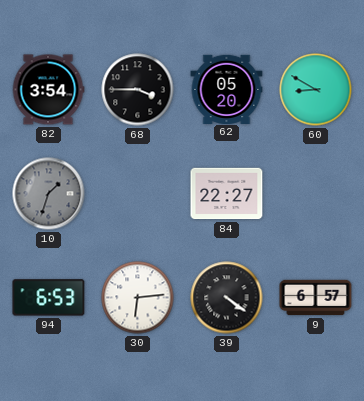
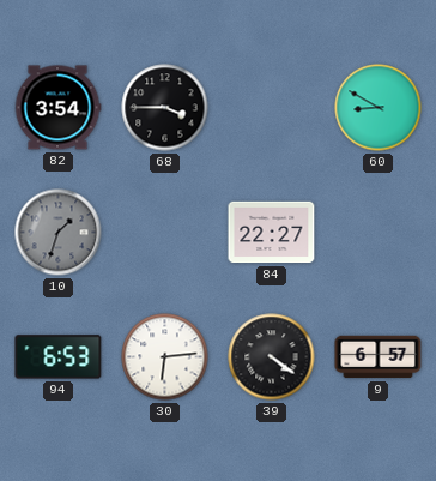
62: 05:20 -> none (227, 89)
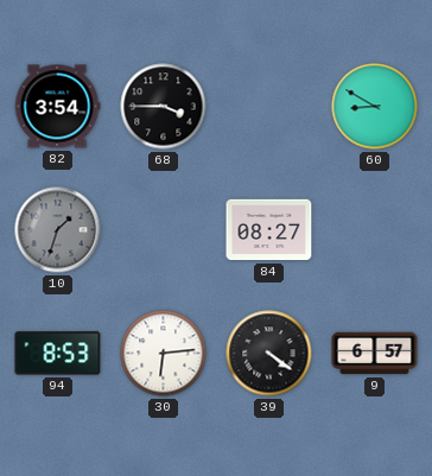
84: 22:27 -> 08:27 (269, 230)
94: 6:53 -> 8:53 (58, 354)
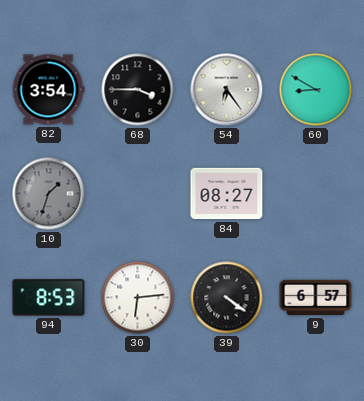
54: none -> 6:24 (227, 90)
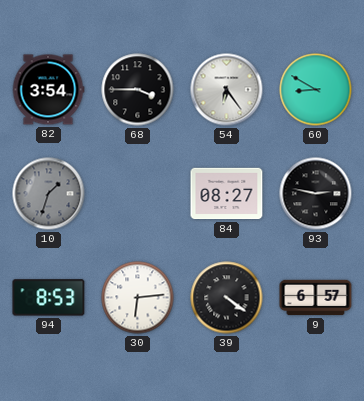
93: none -> 2:47 (316, 194)
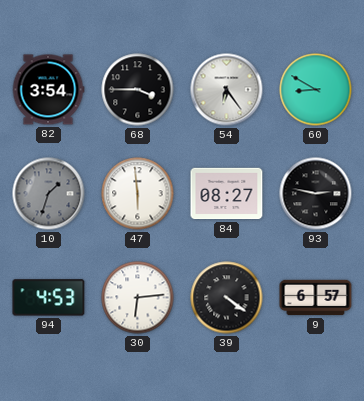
47: none -> 5:59 (138, 194)
94: 8:53 -> 4:53 (49, 298)
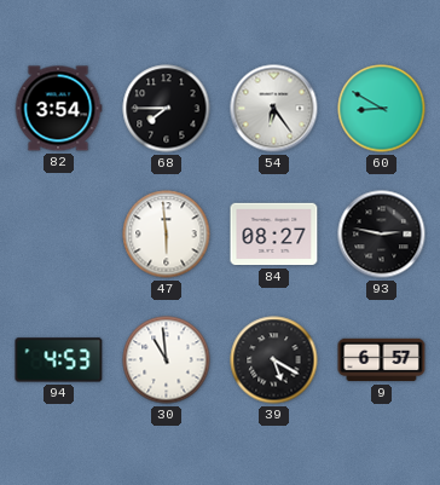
68: 3:45 -> 7:45 (167, 109)
10: 1:33 -> none (49, 194)
30: 6:14 -> 10:59 (167, 360)
39: 4:21 -> 5:20 (274, 360)
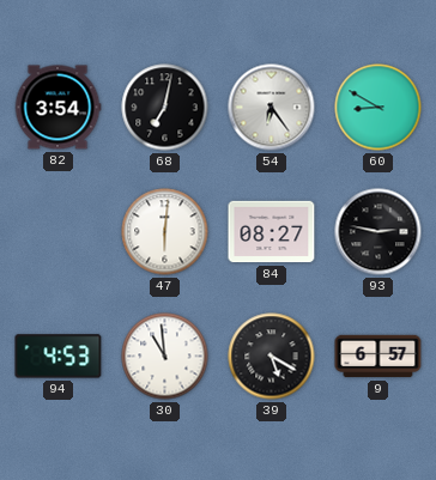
68: 7:45 -> 7:02 (165, 108)
47: 5:59 -> 6:01 (165, 232)
